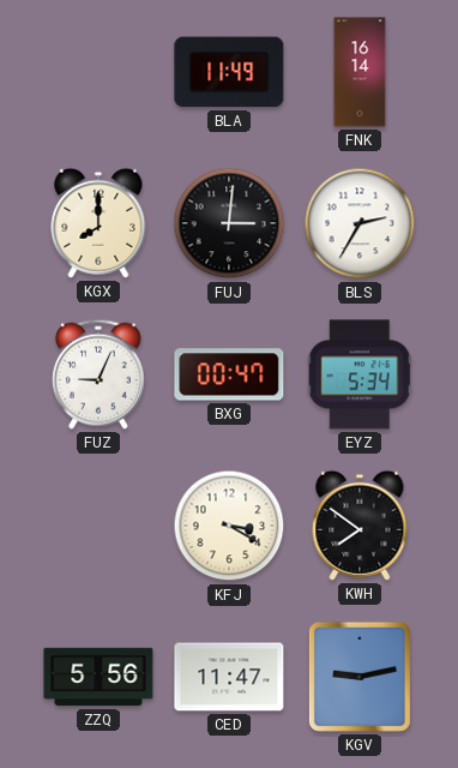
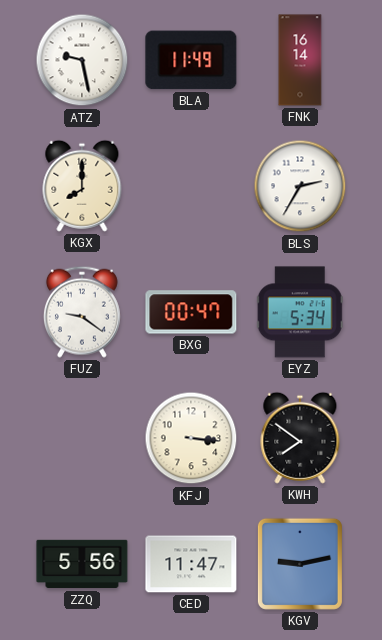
ATZ: none -> 9:28 (82, 60)
FUJ: 3:01 -> none (229, 223)
FUZ: 9:04 -> 9:21 (82, 312)
KFJ: 3:20 -> 3:16 (191, 438)
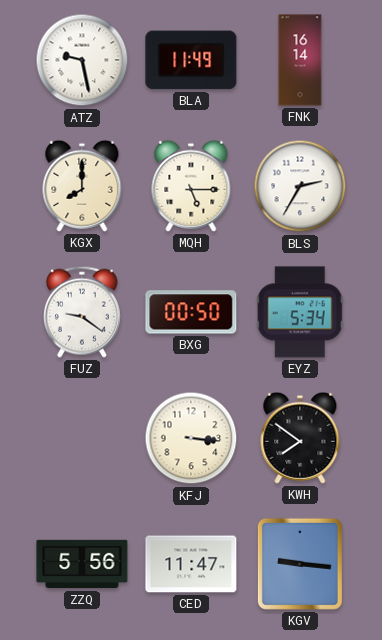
MQH: none -> 5:15 (191, 186)
BXG: 00:47 -> 00:50 (191, 312)
KGV: 9:13 -> 9:16 (300, 564)
